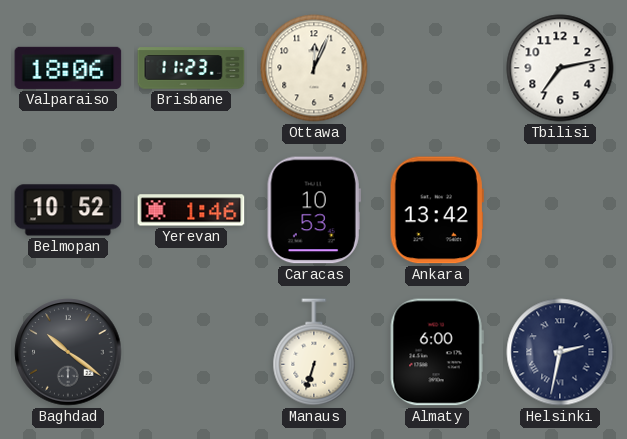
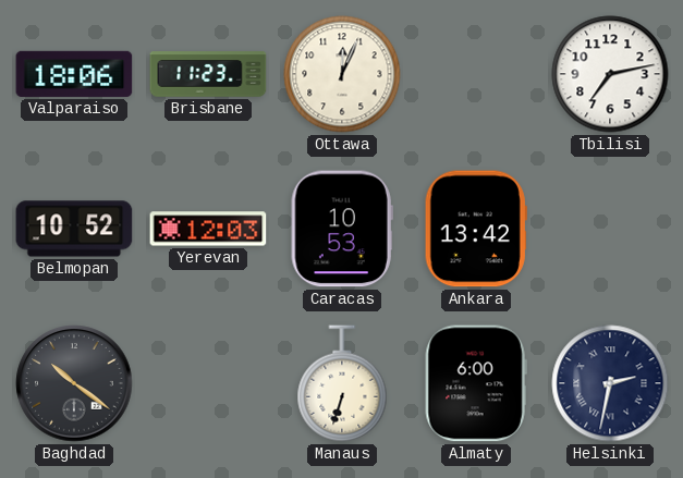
Yerevan: 1:46 -> 12:03 (208, 229)
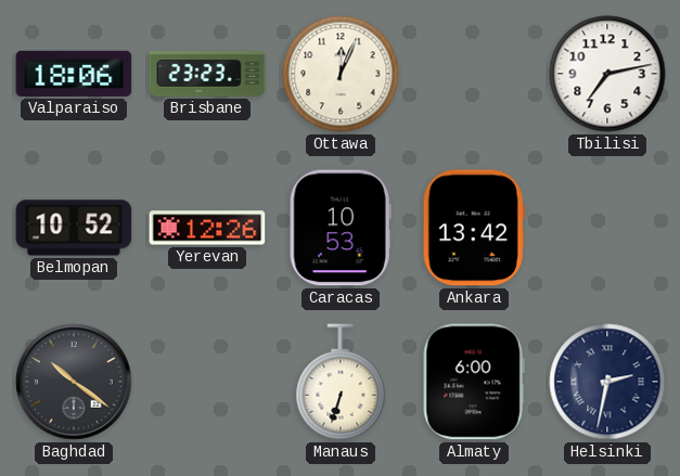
Brisbane: 11:23 -> 23:23 (207, 74)
Yerevan: 12:03 -> 12:26 (207, 228)
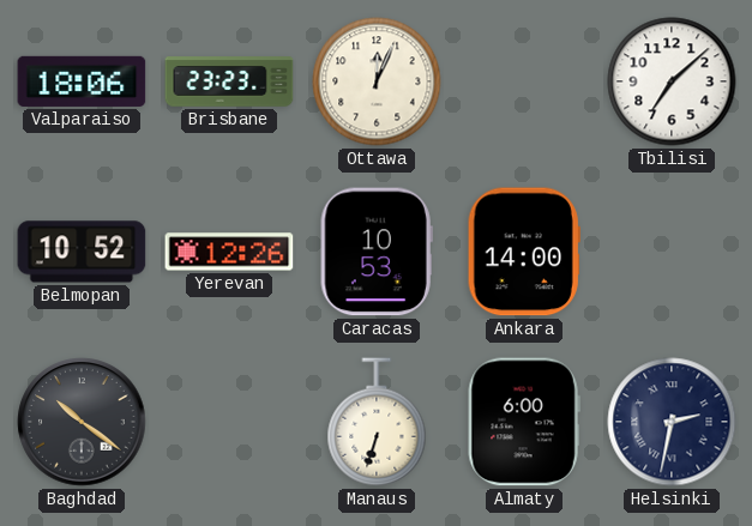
Tbilisi: 7:13 -> 7:08 (672, 81)
Ankara: 13:42 -> 14:00 (524, 252)
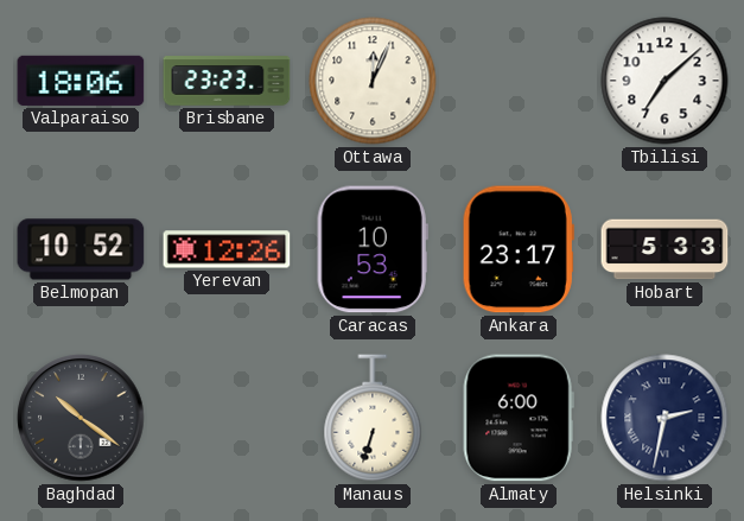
Ankara: 14:00 -> 23:17 (519, 249)
Hobart: none -> 5:33 (664, 249)
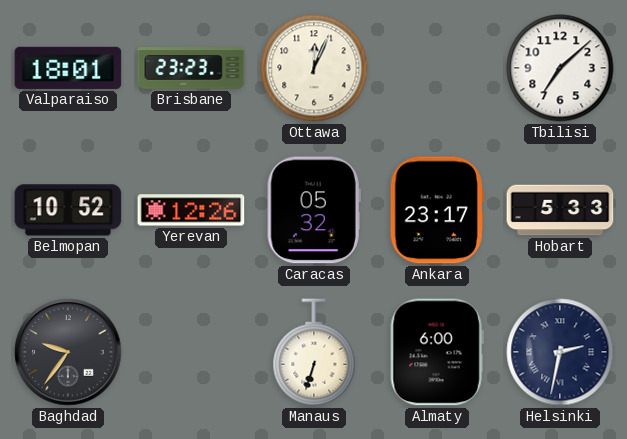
Valparaiso: 18:06 -> 18:01 (68, 68)
Caracas: 10:53 -> 05:32 (314, 210)
Baghdad: 10:21 -> 9:36 (68, 352)
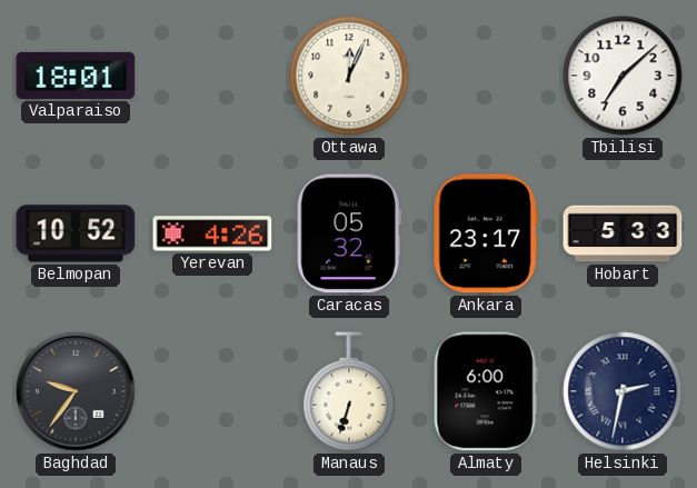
Brisbane: 23:23 -> none (191, 68)
Yerevan: 12:26 -> 4:26 (212, 233)
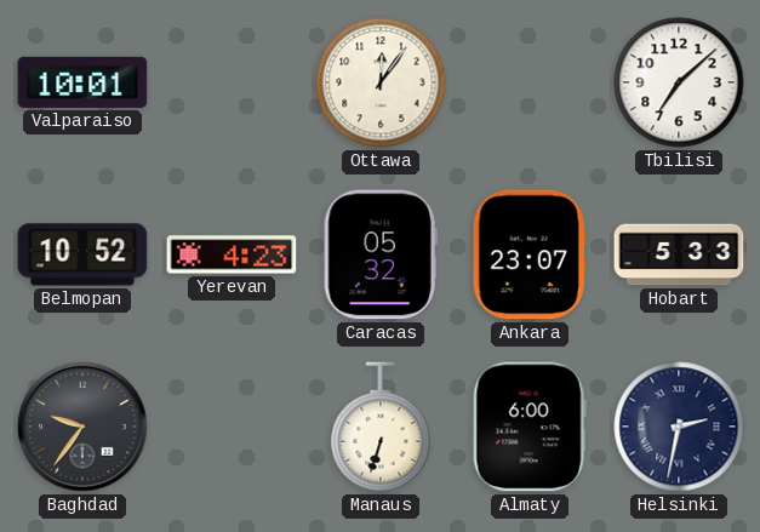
Valparaiso: 18:01 -> 10:01 (82, 82)
Ottawa: 12:04 -> 12:06 (381, 82)
Yerevan: 4:26 -> 4:23 (232, 254)
Ankara: 23:17 -> 23:07 (530, 254)
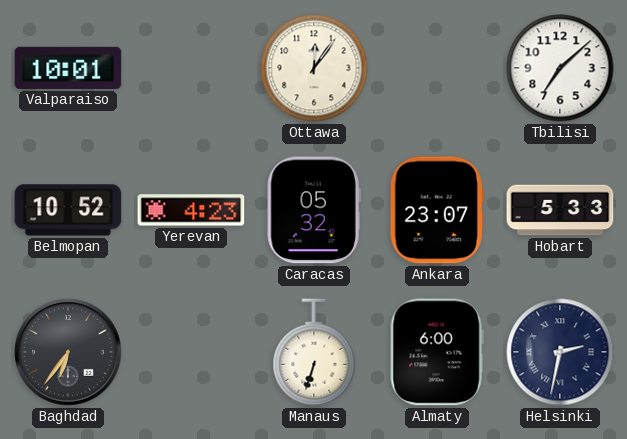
Baghdad: 9:36 -> 6:36 (68, 352)
